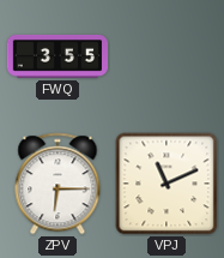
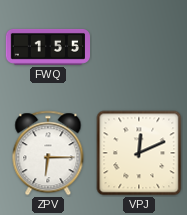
FWQ: 3:55 -> 1:55 (48, 47)
VPJ: 11:11 -> 12:11 (139, 153)
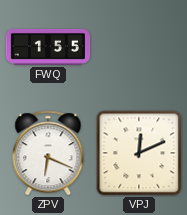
ZPV: 6:15 -> 6:19 (48, 153)
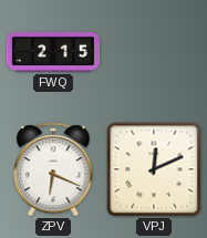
FWQ: 1:55 -> 2:15 (53, 52)
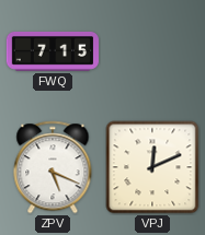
FWQ: 2:15 -> 7:15 (53, 51)
ZPV: 6:19 -> 5:19 (53, 167)
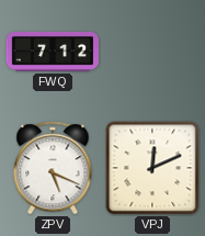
FWQ: 7:15 -> 7:12 (53, 52)
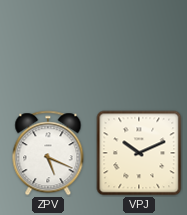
FWQ: 7:12 -> none (53, 52)
VPJ: 12:11 -> 10:11 (139, 153)
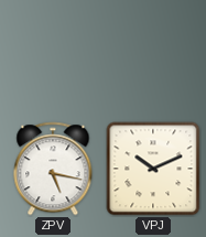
ZPV: 5:19 -> 5:17 (53, 169)
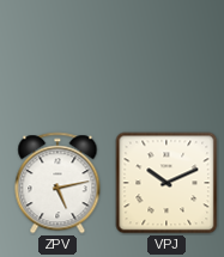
ZPV: 5:17 -> 5:13 (57, 183)
